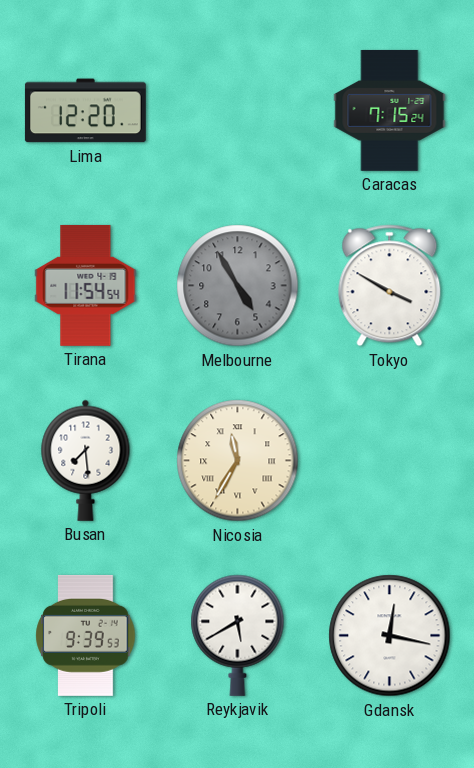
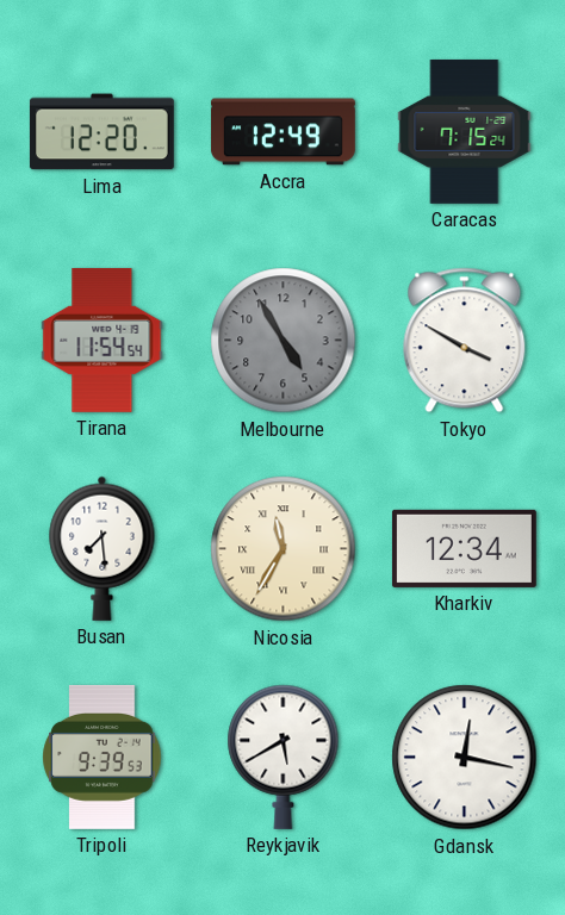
Accra: none -> 12:49 (282, 132)
Kharkiv: none -> 12:34 (464, 548)
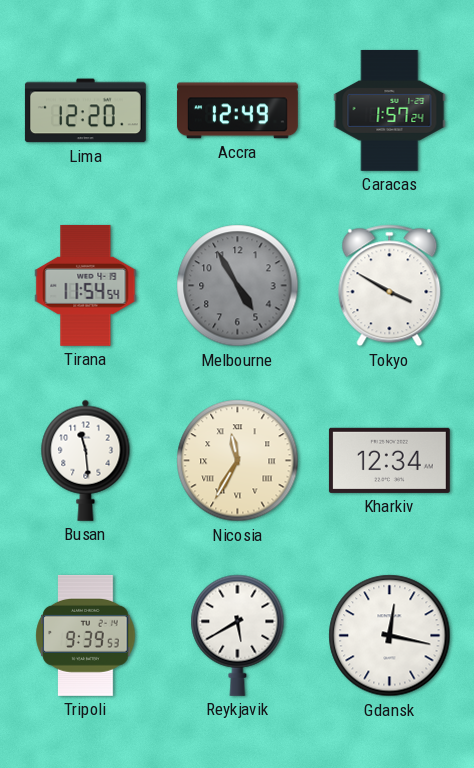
Caracas: 7:15 -> 1:57 (390, 110)
Busan: 7:29 -> 11:29 (86, 460)
